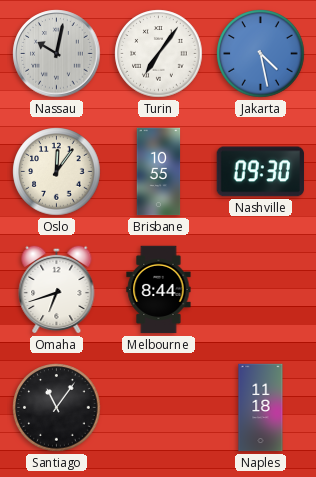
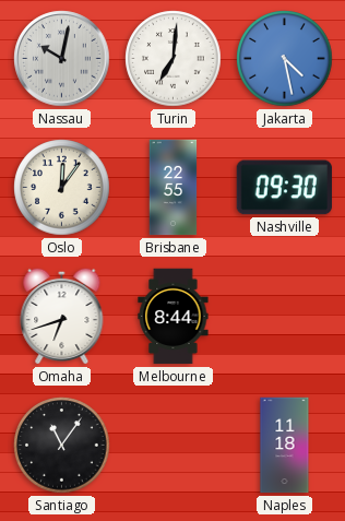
Turin: 7:06 -> 7:01 (174, 59)
Brisbane: 10:55 -> 22:55 (174, 188)
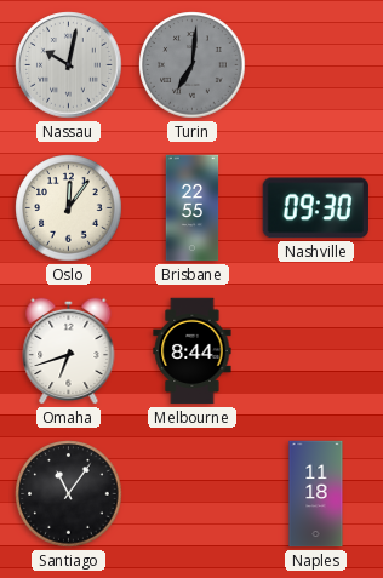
Turin dial: white -> grey (193, 65)
Jakarta: 4:28 -> none (285, 59)
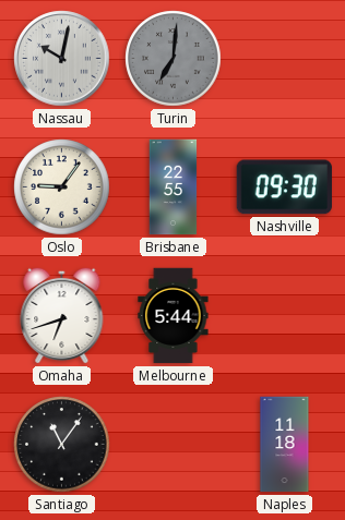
Oslo: 12:06 -> 9:06 (62, 188)
Melbourne: 8:44 -> 5:44 (174, 316)
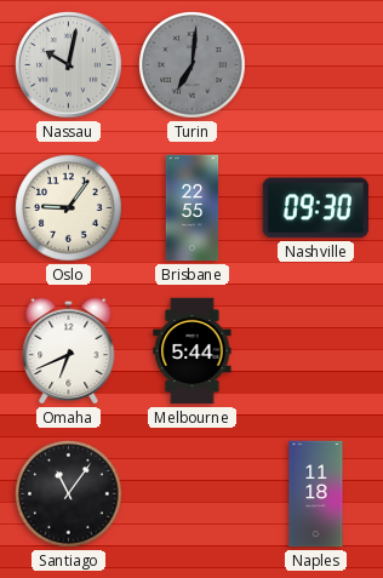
Omaha: 6:42 -> 6:41 (69, 350)
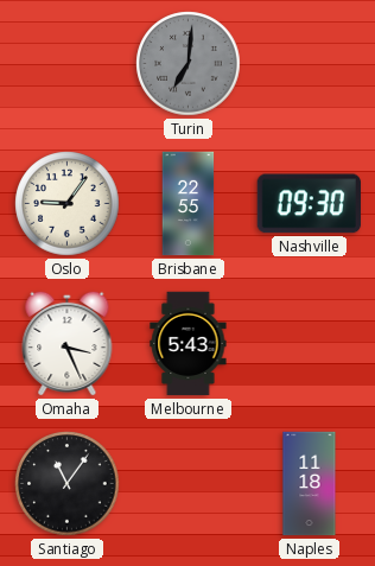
Nassau: 10:02 -> none (69, 65)
Omaha: 6:41 -> 3:26 (68, 343)
Melbourne: 5:44 -> 5:43 (189, 344)
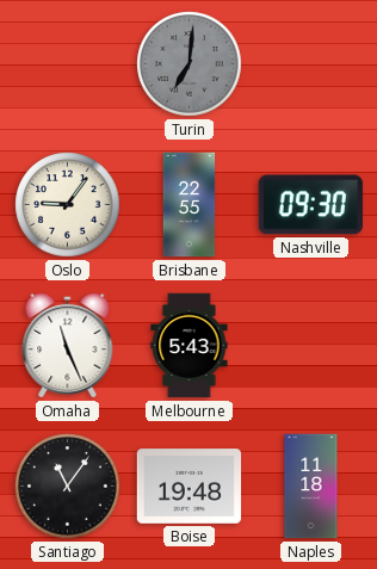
Omaha: 3:26 -> 11:26 (68, 345)
Boise: none -> 19:48 (190, 487)
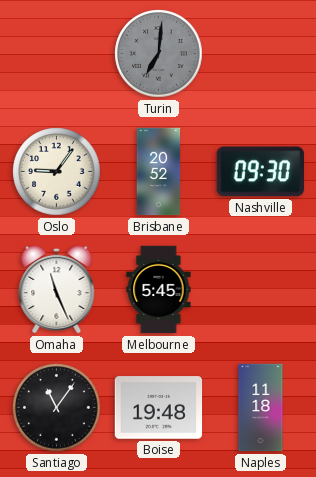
Brisbane: 22:55 -> 20:52 (159, 172)
Melbourne: 5:43 -> 5:45 (159, 290)
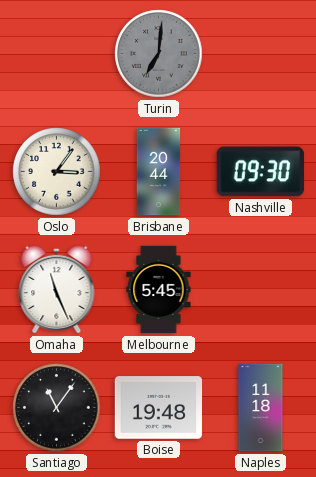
Oslo: 9:06 -> 3:06 (57, 172)
Brisbane: 20:52 -> 20:44 (159, 172)
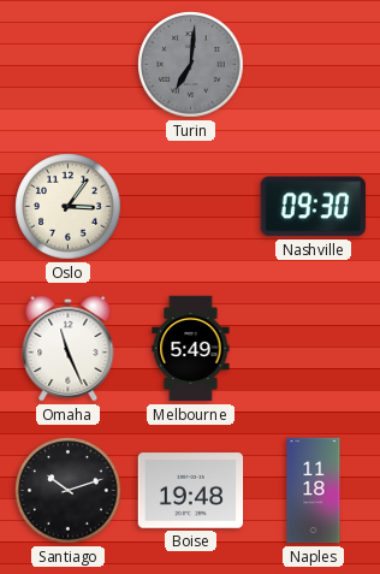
Brisbane: 20:44 -> none (159, 172)
Melbourne: 5:45 -> 5:49 (191, 349)
Santiago: 11:06 -> 10:12 (69, 491)
